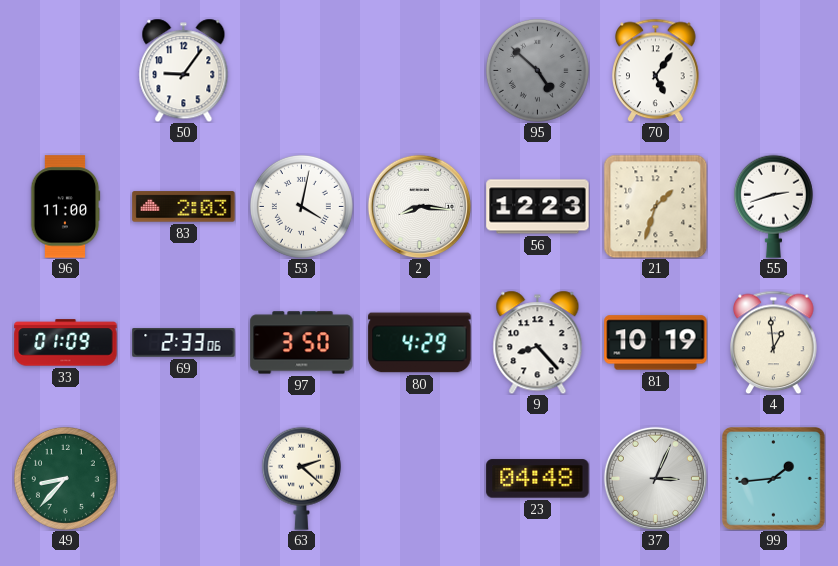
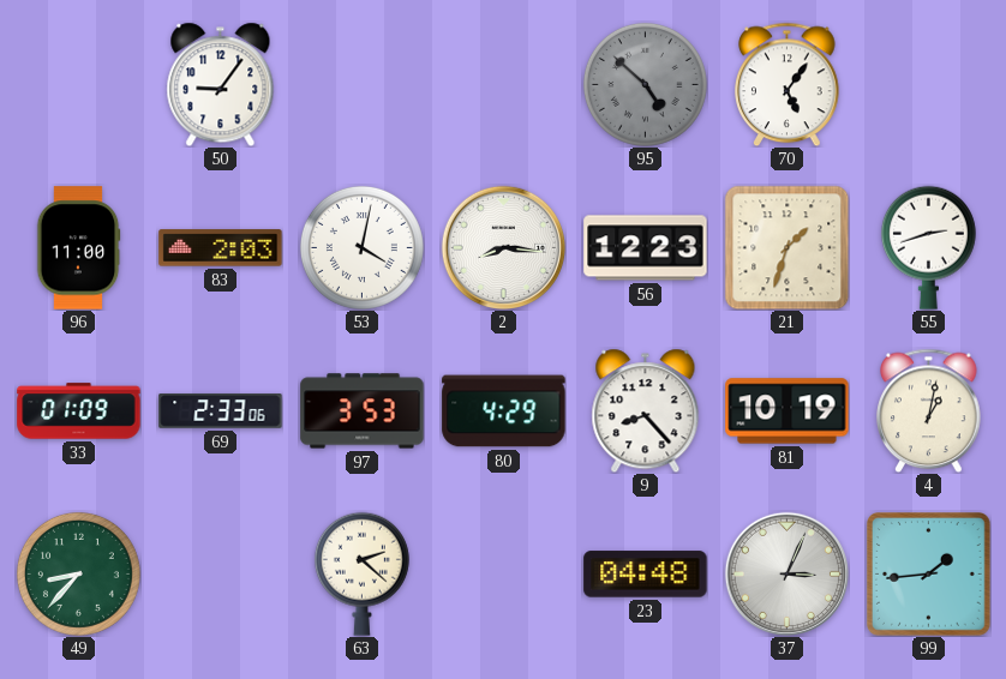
97: 3:50 -> 3:53 (363, 411)
4: 12:59 -> 1:02 (929, 410)
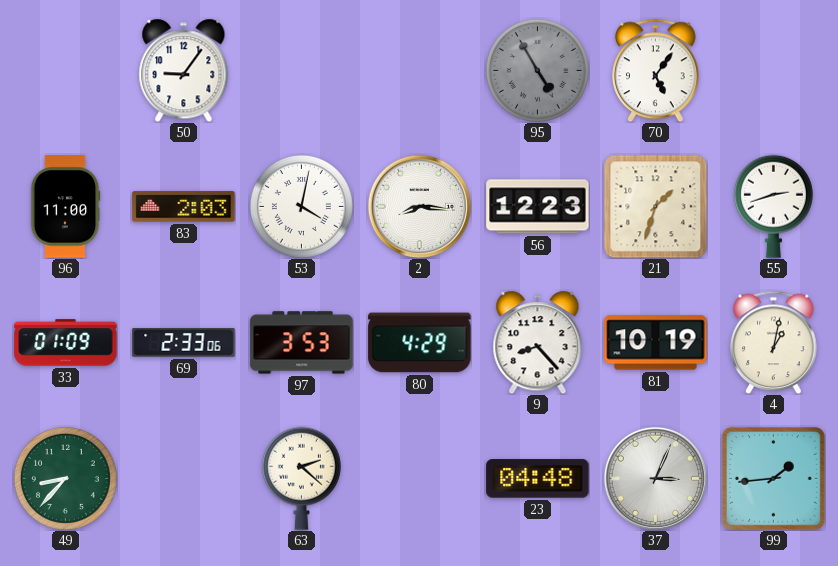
95: 4:52 -> 4:55 (537, 70)
